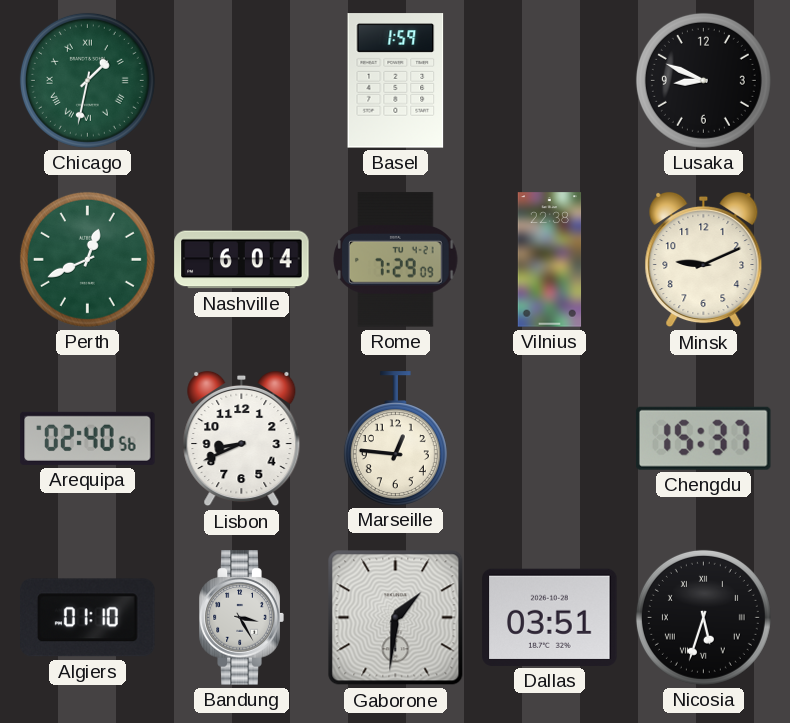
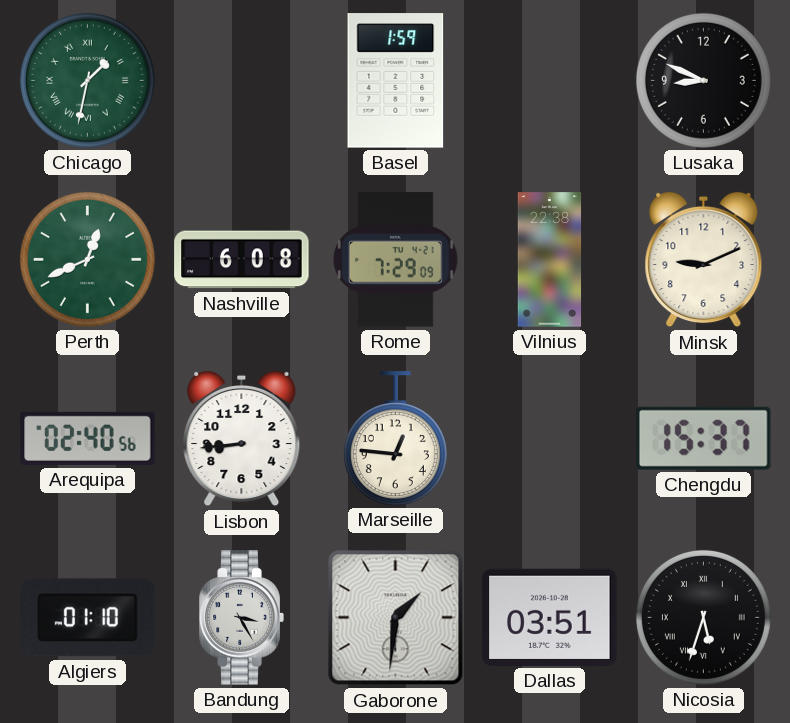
Nashville: 6:04 -> 6:08 (242, 260)
Lisbon: 8:41 -> 8:44 (242, 439)
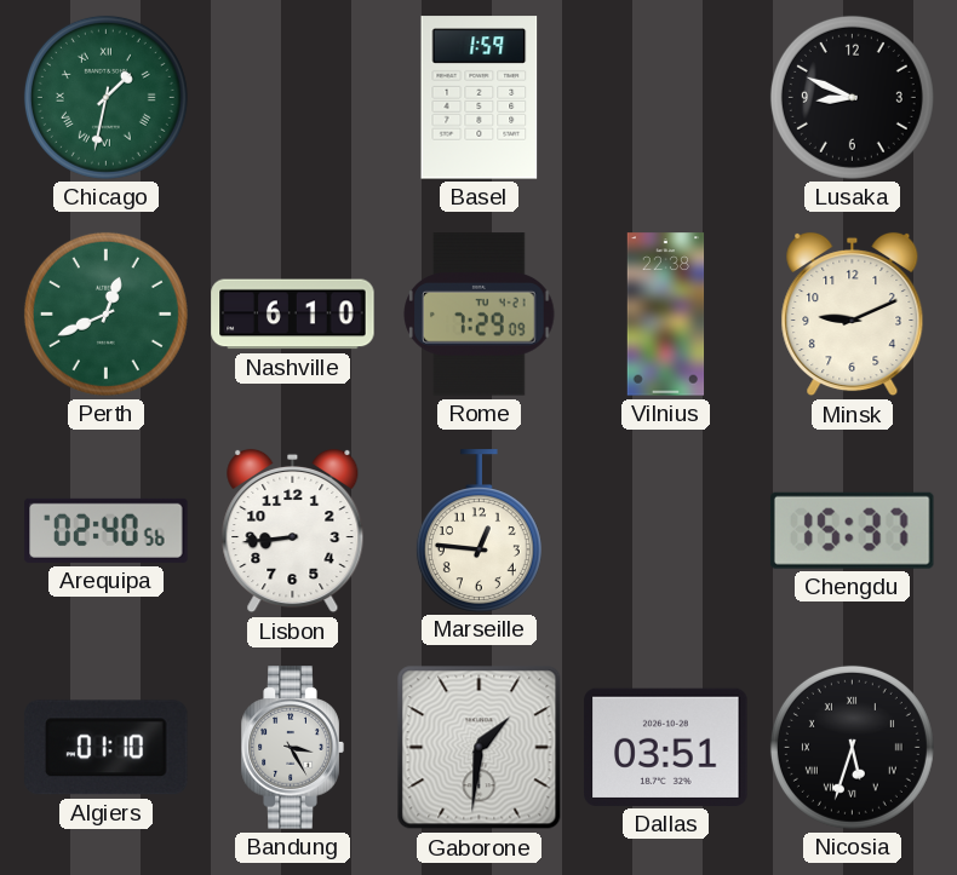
Nashville: 6:08 -> 6:10 (293, 315)
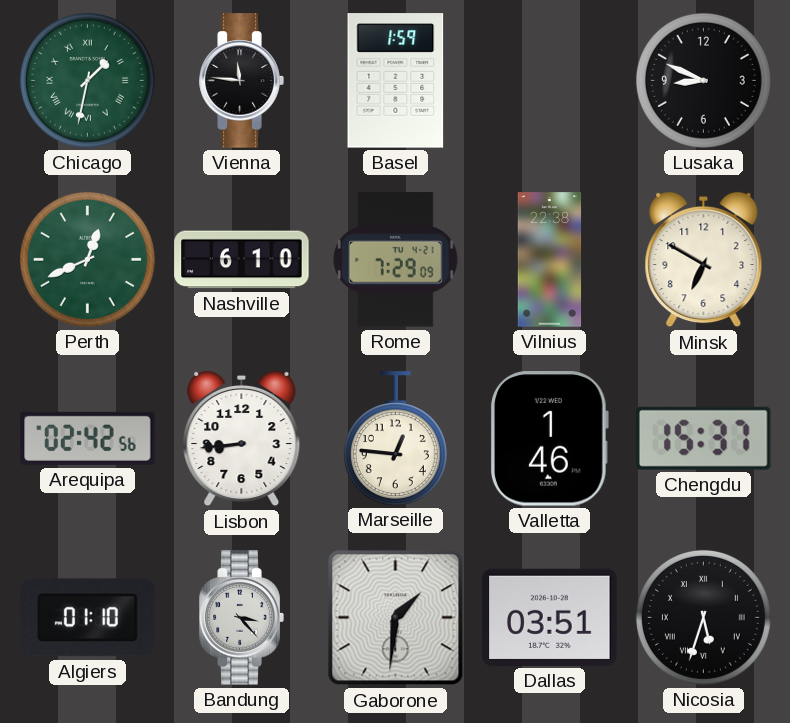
Vienna: none -> 11:46 (241, 81)
Minsk: 9:11 -> 6:50 (704, 260)
Arequipa: 02:40 -> 02:42 (88, 438)
Valletta: none -> 1:46 (550, 439)
Bandung: 3:25 -> 3:23 (241, 618)
